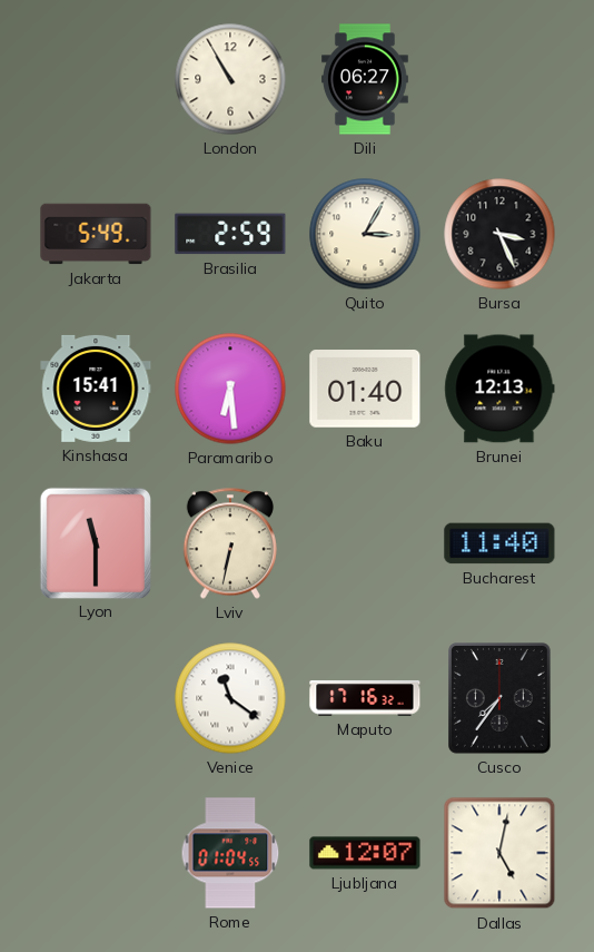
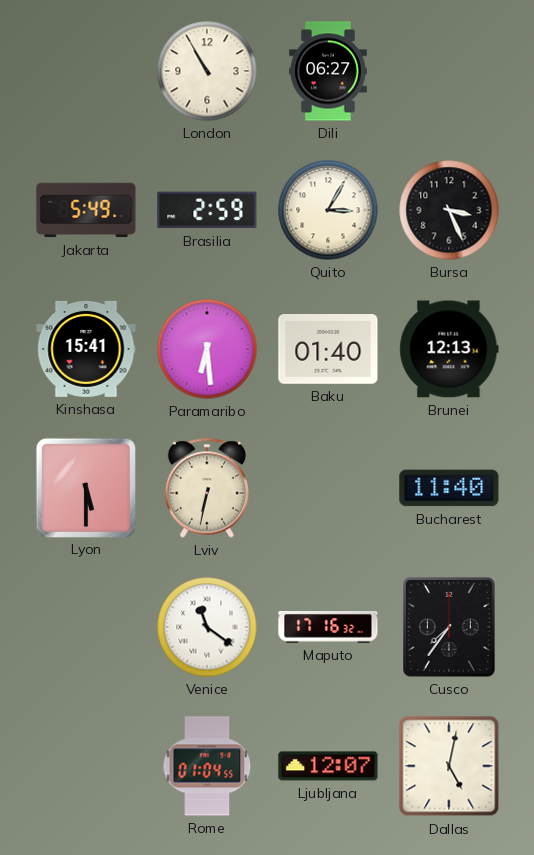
Lyon: 11:30 -> 5:30 (85, 487)
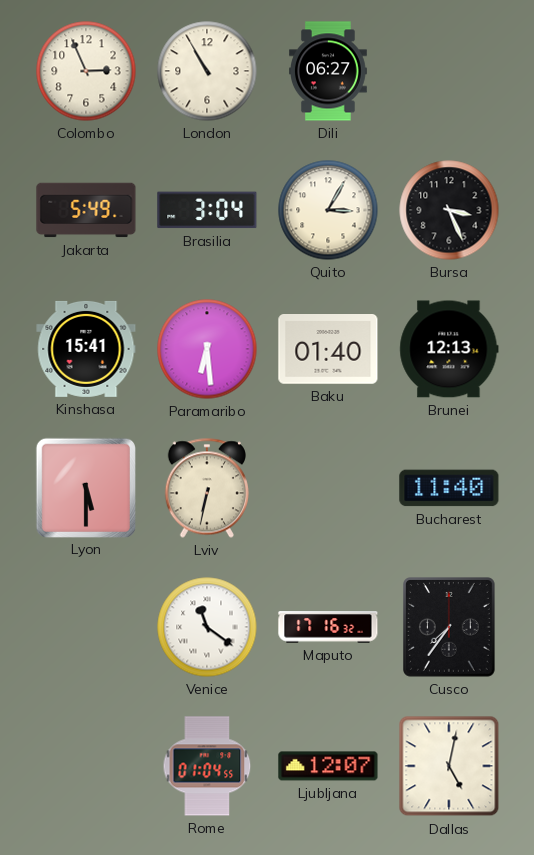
Colombo: none -> 2:56 (86, 71)
Brasilia: 2:59 -> 3:04 (207, 210)
